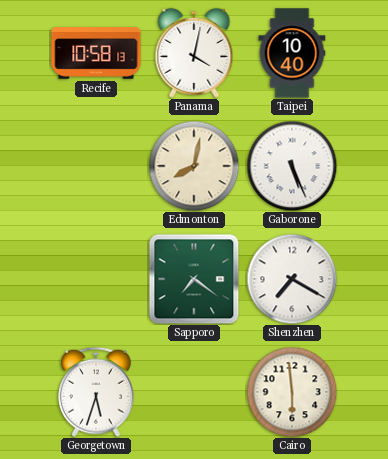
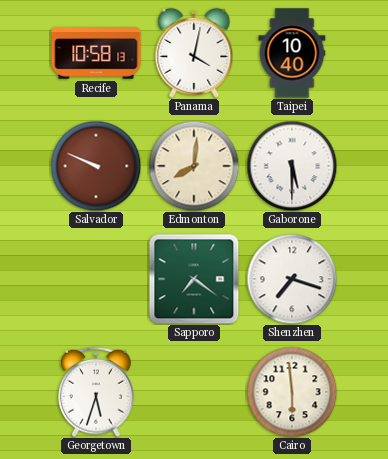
Salvador: none -> 9:49 (96, 166)
Edmonton: 8:02 -> 8:01 (194, 166)
Gaborone: 5:26 -> 5:30 (292, 166)
Shenzhen: 7:20 -> 7:18 (292, 279)
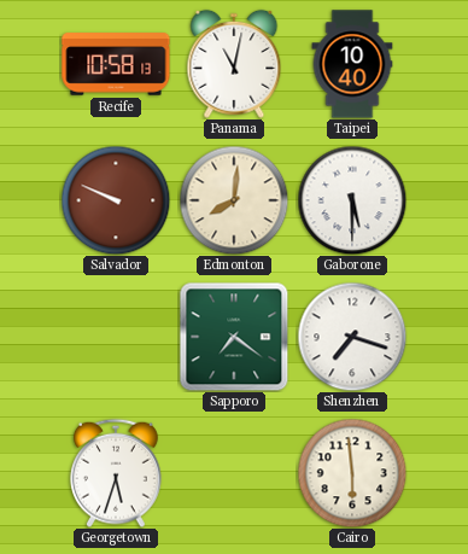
Panama: 4:02 -> 11:02 (234, 64)
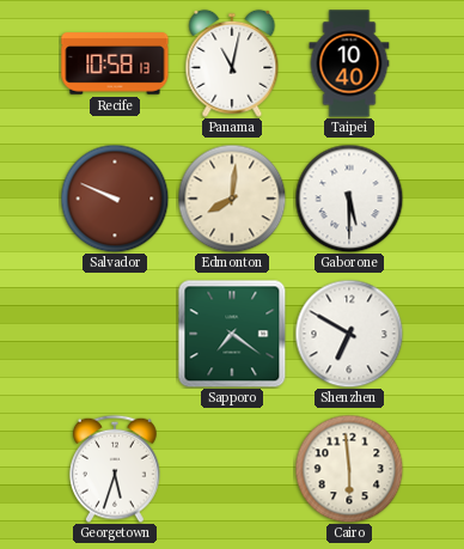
Shenzhen: 7:18 -> 6:50 (349, 334)
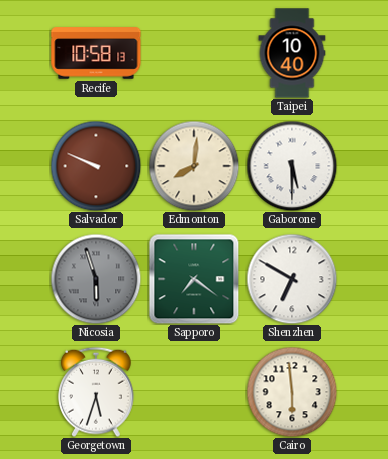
Panama: 11:02 -> none (232, 63)
Nicosia: none -> 5:57 (96, 279)
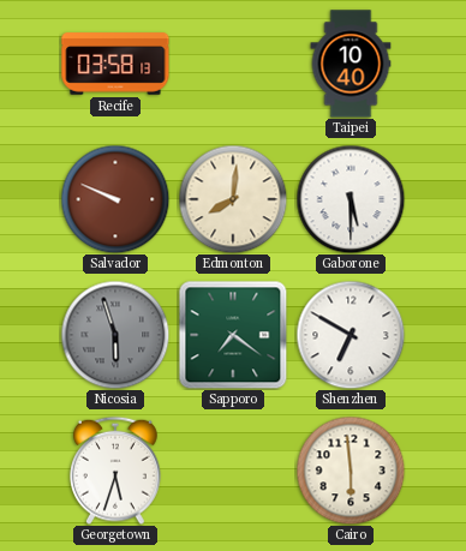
Recife: 10:58 -> 03:58 (115, 64)
